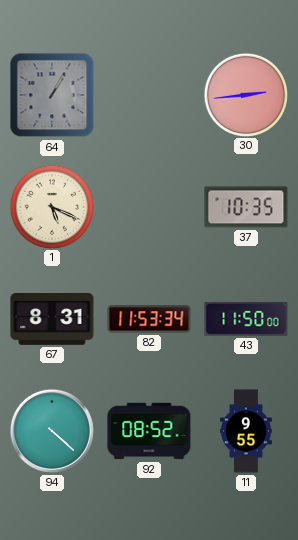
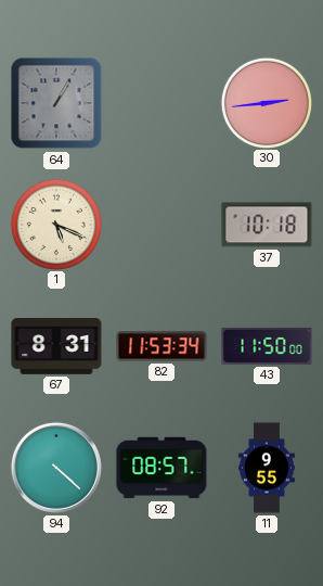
37: 10:35 -> 10:18 (267, 225)
92: 08:52 -> 08:57 (161, 468)
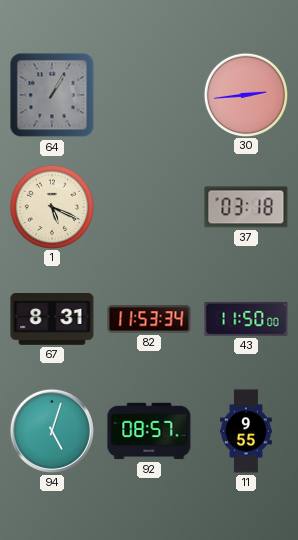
37: 10:18 -> 03:18 (246, 207)
94: 4:22 -> 5:03 (52, 431)
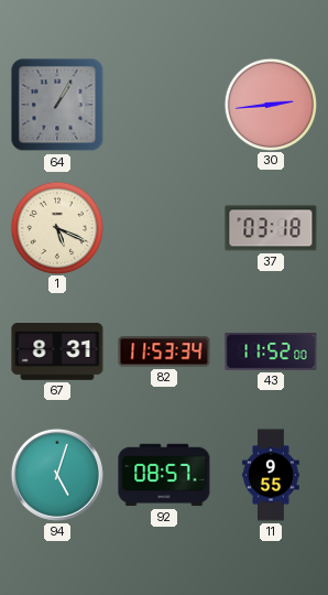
43: 11:50 -> 11:52 (271, 351)
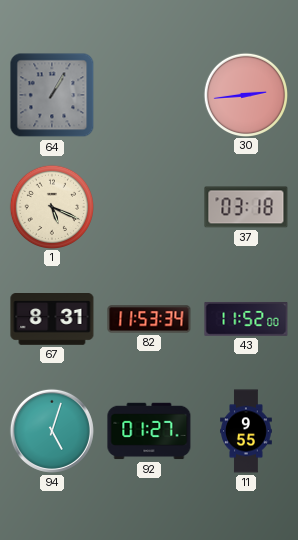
92: 08:57 -> 01:27 (149, 431)
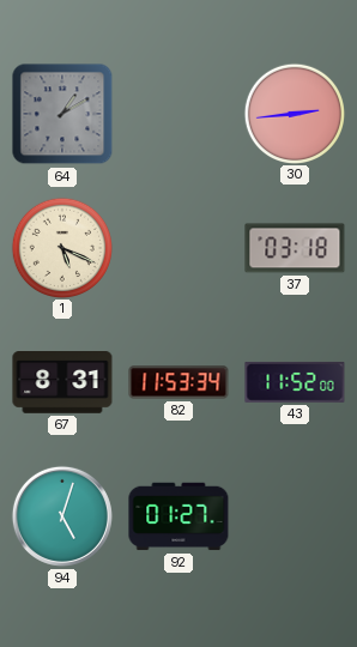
64: 1:05 -> 1:10 (62, 114)
11: 9:55 -> none (246, 431)
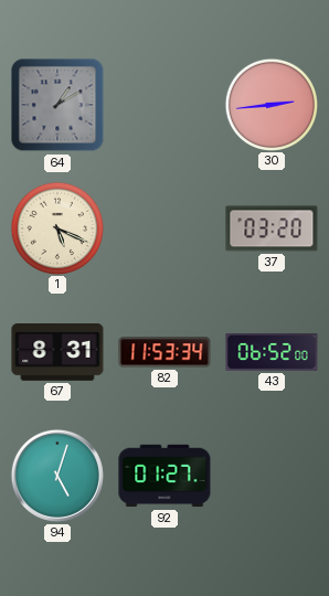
37: 03:18 -> 03:20 (272, 228)
43: 11:52 -> 06:52 (272, 352)
